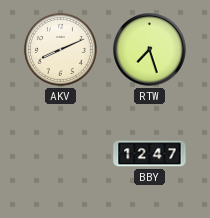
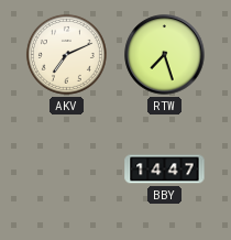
AKV: 8:11 -> 7:11 (66, 54)
BBY: 12:47 -> 14:47 (165, 170)
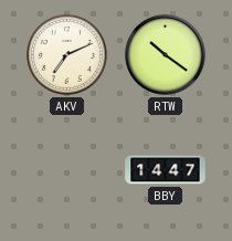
RTW: 7:27 -> 10:21 (166, 55)
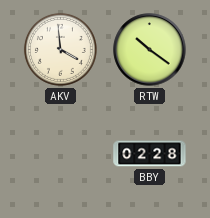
AKV: 7:11 -> 3:59 (60, 49)
BBY: 14:47 -> 02:28 (150, 154)
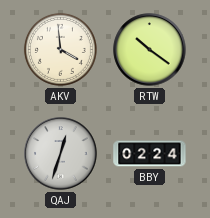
QAJ: none -> 12:33 (61, 154)
BBY: 02:28 -> 02:24 (150, 154)
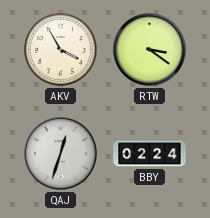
AKV: 3:59 -> 3:55 (60, 49)
RTW: 10:21 -> 3:21 (150, 50)
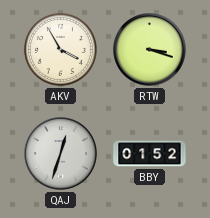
RTW: 3:21 -> 3:18 (150, 50)
BBY: 02:24 -> 01:52 (150, 154)
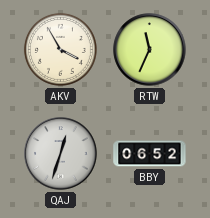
RTW: 3:18 -> 11:34 (150, 50)
BBY: 01:52 -> 06:52 (150, 154)
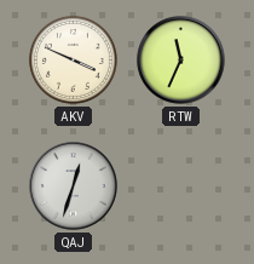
AKV: 3:55 -> 3:49 (73, 59)
BBY: 06:52 -> none (150, 154)
